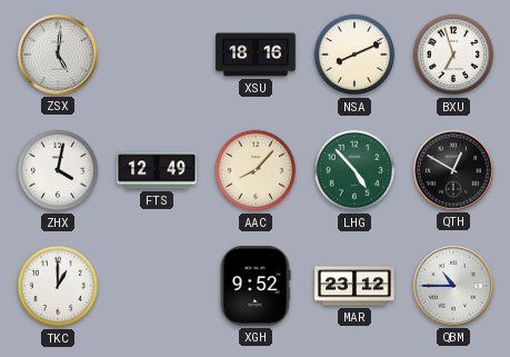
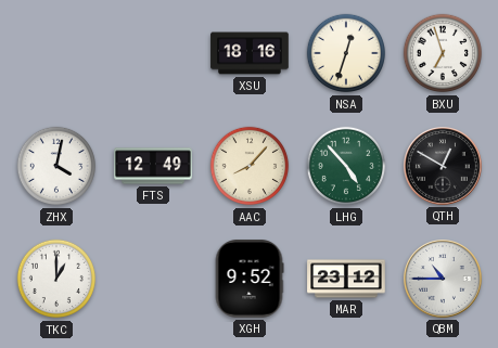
ZSX: 5:01 -> none (59, 56)
NSA: 8:11 -> 12:33 (346, 53)
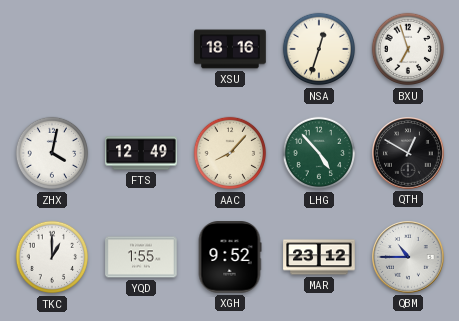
YQD: none -> 1:55 (141, 257)
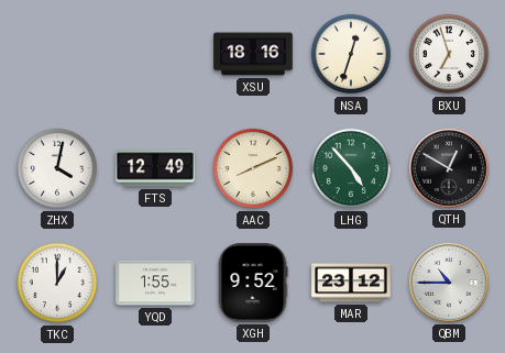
AAC: 8:07 -> 8:11 (253, 168)
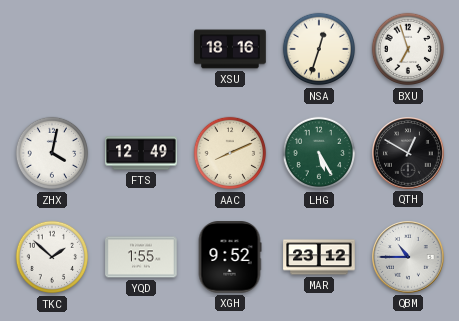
LHG: 4:53 -> 5:25 (319, 153)
TKC: 1:00 -> 1:52 (52, 257)
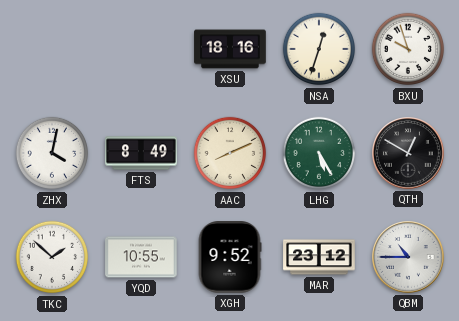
BXU: 6:57 -> 9:57 (408, 49)
FTS: 12:49 -> 8:49 (141, 153)
YQD: 1:55 -> 10:55 (141, 257)
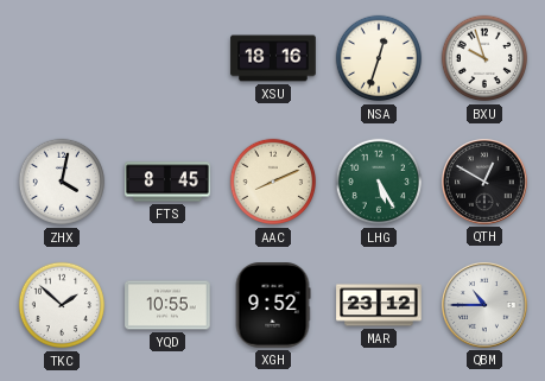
FTS: 8:49 -> 8:45 (167, 182)
